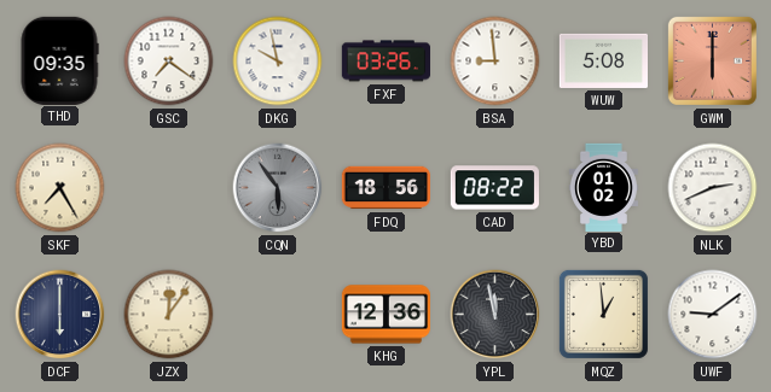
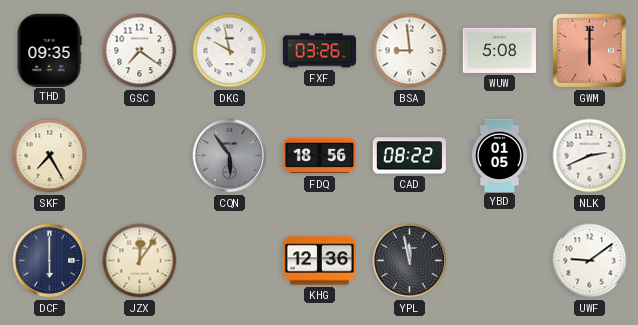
YBD: 01:02 -> 01:05 (499, 155)
MQZ: 12:59 -> none (603, 314)
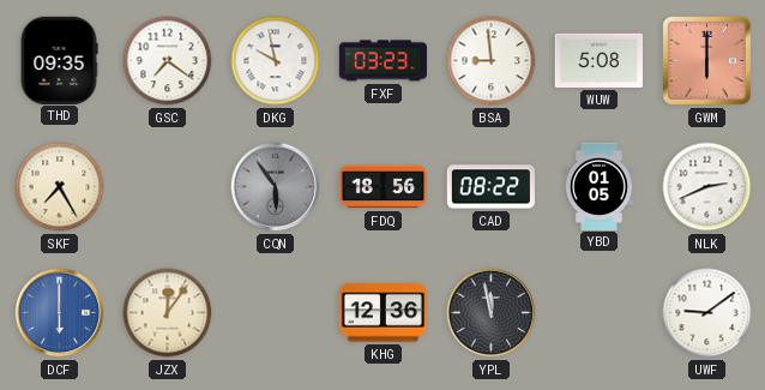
FXF: 03:26 -> 03:23 (382, 61)
DCF dial: navy -> blue (60, 313)
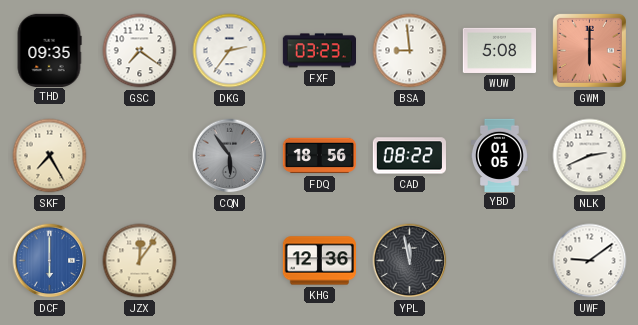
DKG: 9:58 -> 2:36 (230, 51)
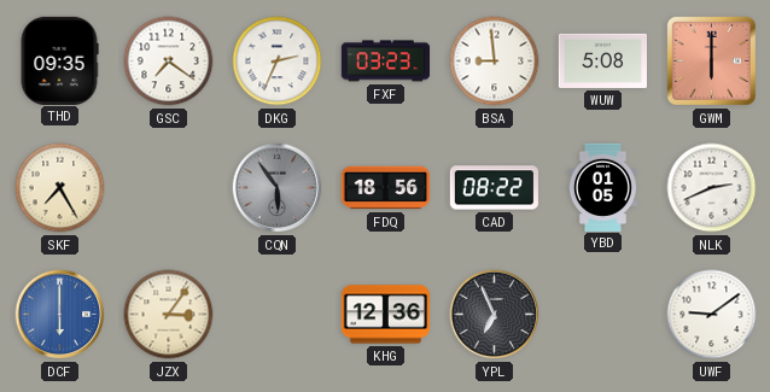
DKG: 2:36 -> 2:34 (278, 62)
JZX: 12:06 -> 3:06 (169, 315)
YPL: 11:58 -> 6:56 (495, 315)
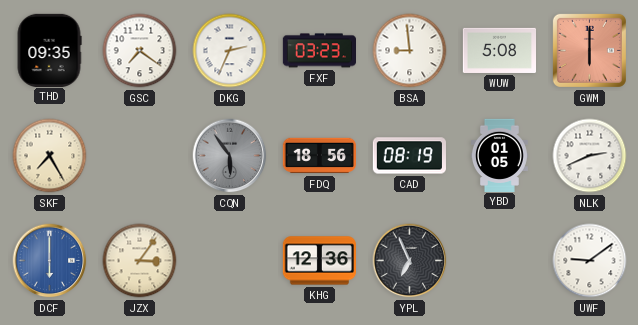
CAD: 08:22 -> 08:19 (409, 156)
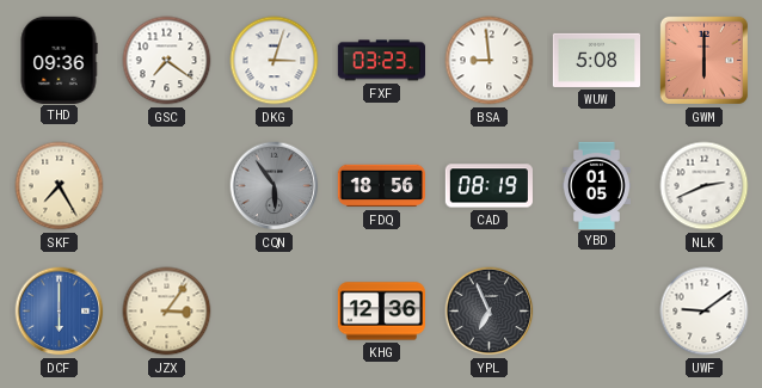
THD: 09:35 -> 09:36 (59, 60)
DKG: 2:34 -> 3:03 (275, 61)
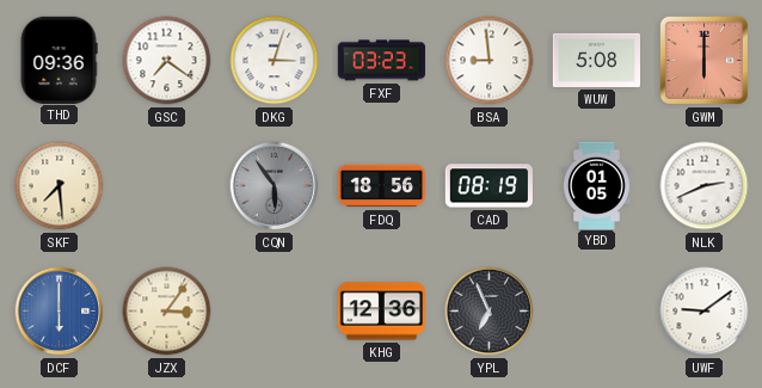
SKF: 7:25 -> 7:29 (60, 186)
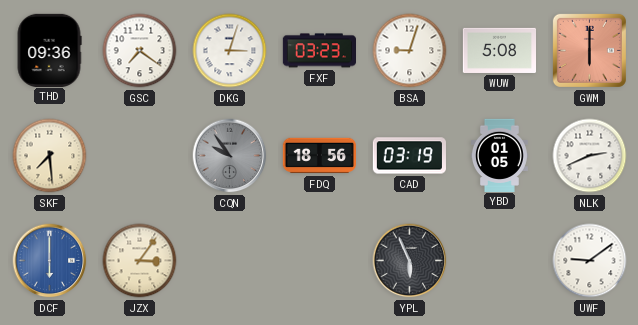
BSA: 8:59 -> 9:03 (410, 51)
CQN: 5:54 -> 9:54 (230, 156)
CAD: 08:19 -> 03:19 (409, 156)
KHG: 12:36 -> none (381, 312)
YPL: 6:56 -> 5:56 (410, 261)
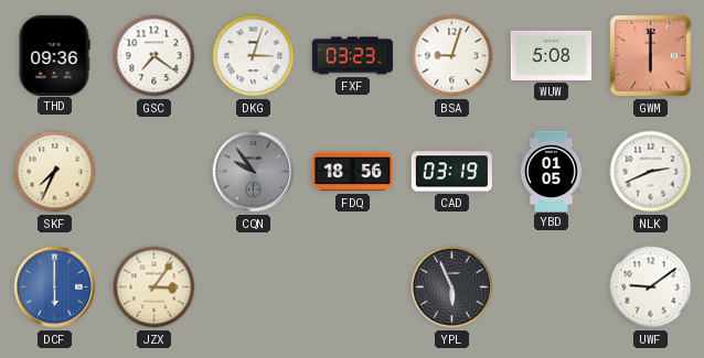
SKF: 7:29 -> 7:34 (55, 172)
